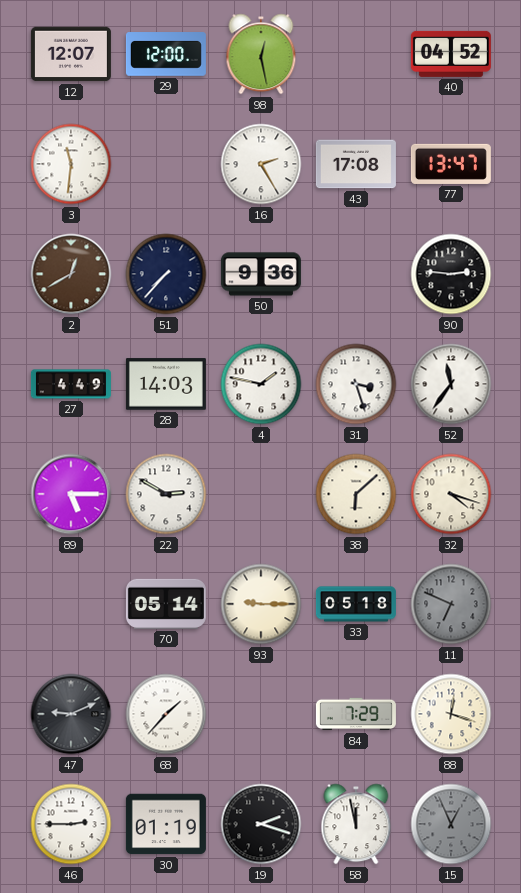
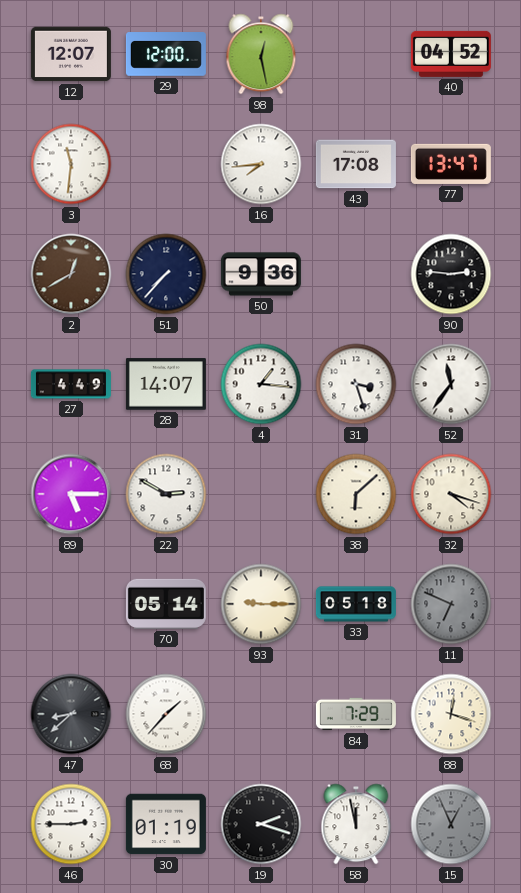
16: 2:25 -> 7:44 (261, 164)
28: 14:03 -> 14:07 (166, 384)
4: 1:47 -> 1:16 (261, 384)
47: 9:11 -> 8:38 (71, 714)
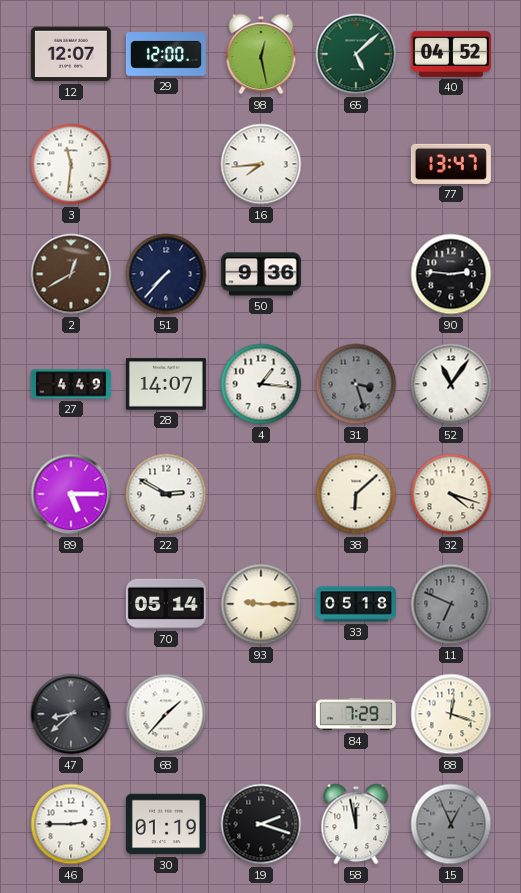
65: none -> 5:08 (356, 54)
43: 17:08 -> none (356, 164)
31 dial: white -> grey (356, 384)
52: 11:36 -> 11:06 (451, 384)
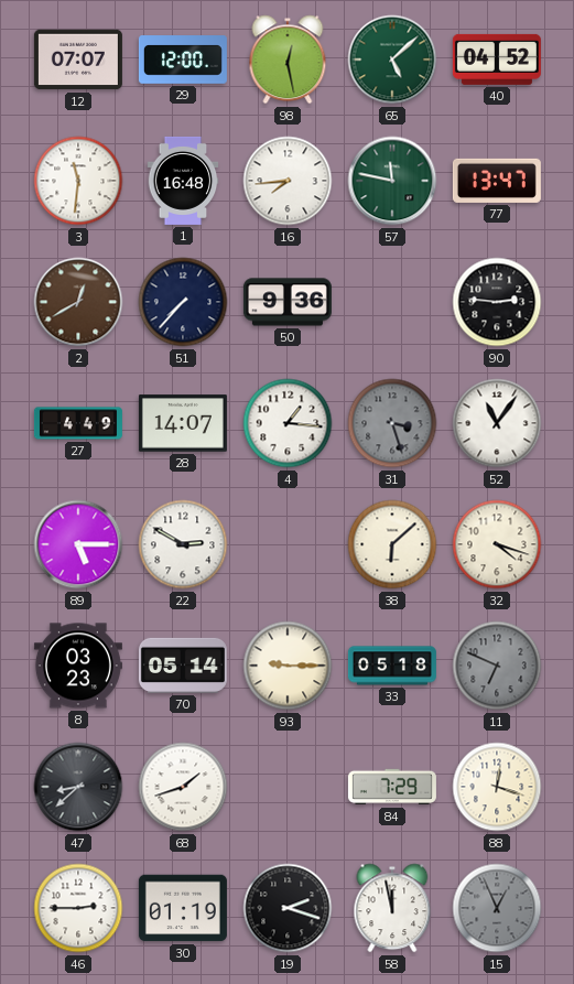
12: 12:07 -> 07:07 (78, 60)
1: none -> 16:48 (183, 181)
57: none -> 11:47 (392, 181)
8: none -> 03:23 (78, 666)
68: 1:37 -> 1:42 (183, 787)
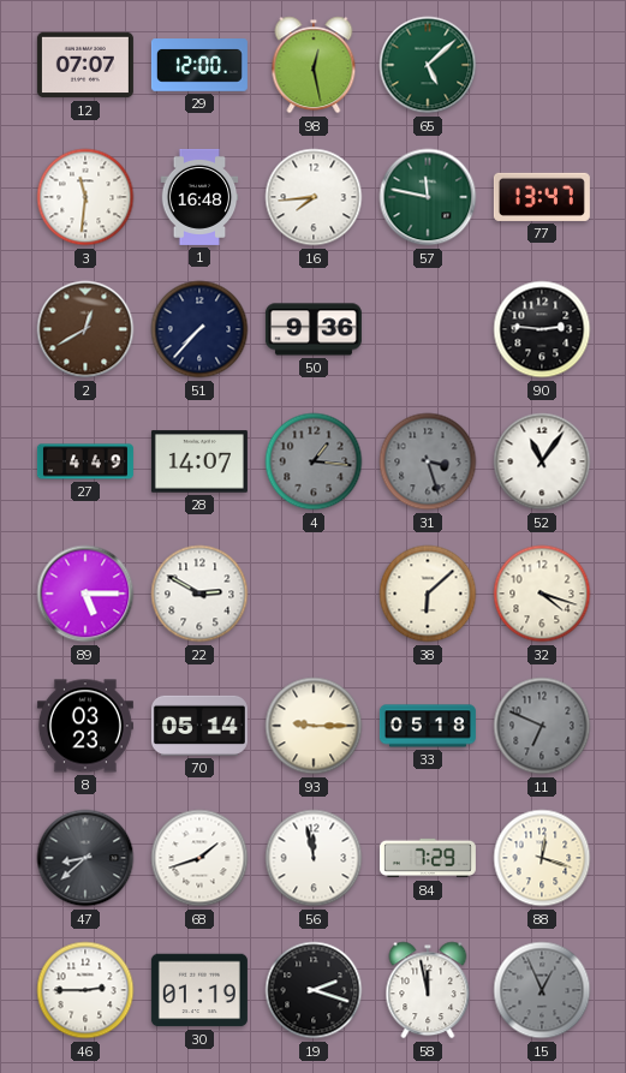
40: 04:52 -> none (497, 60)
4 dial: white -> grey (314, 461)
56: none -> 11:58 (314, 858)
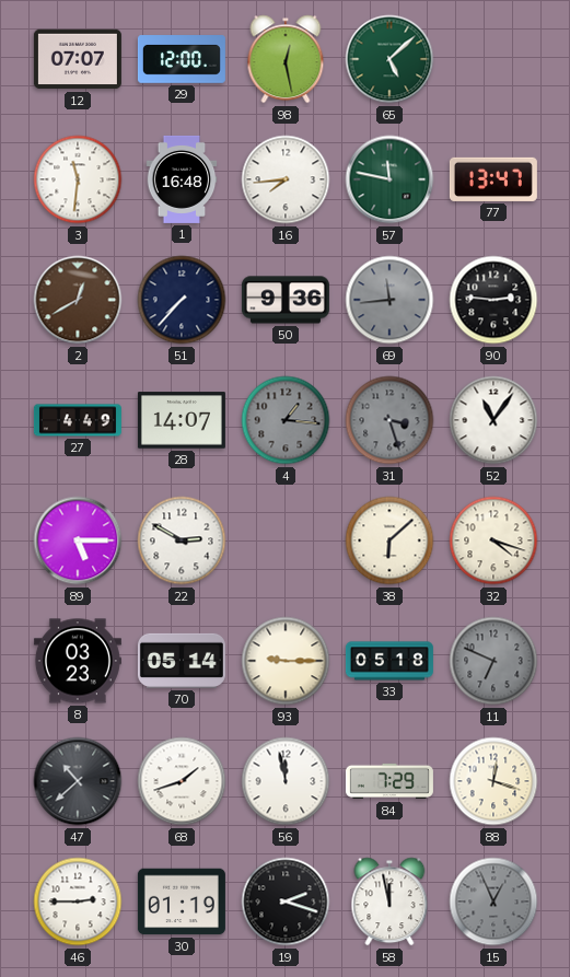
69: none -> 11:44 (389, 300)
47: 8:38 -> 10:38 (78, 781)
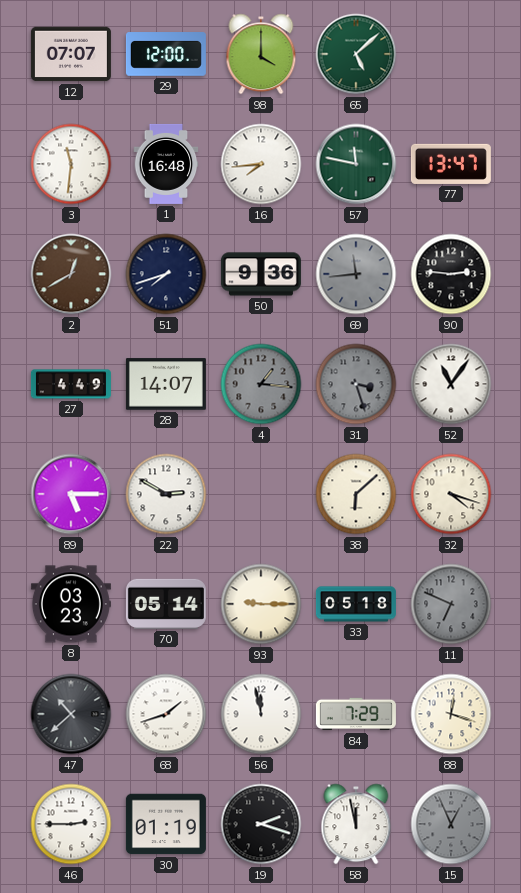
98: 12:28 -> 4:00 (261, 54)
51: 7:37 -> 7:42 (166, 274)
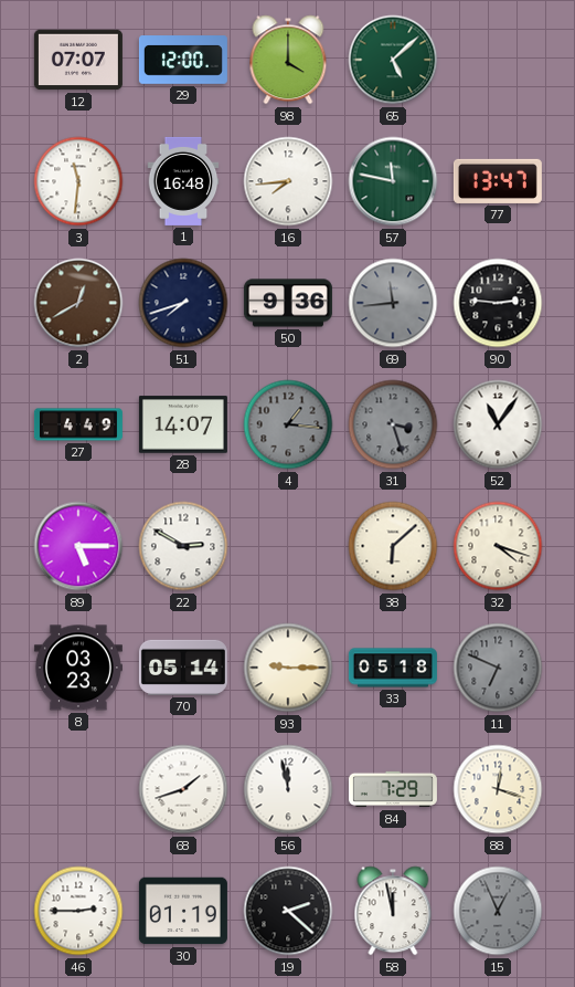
47: 10:38 -> none (71, 714)
19: 2:18 -> 2:22 (288, 911)
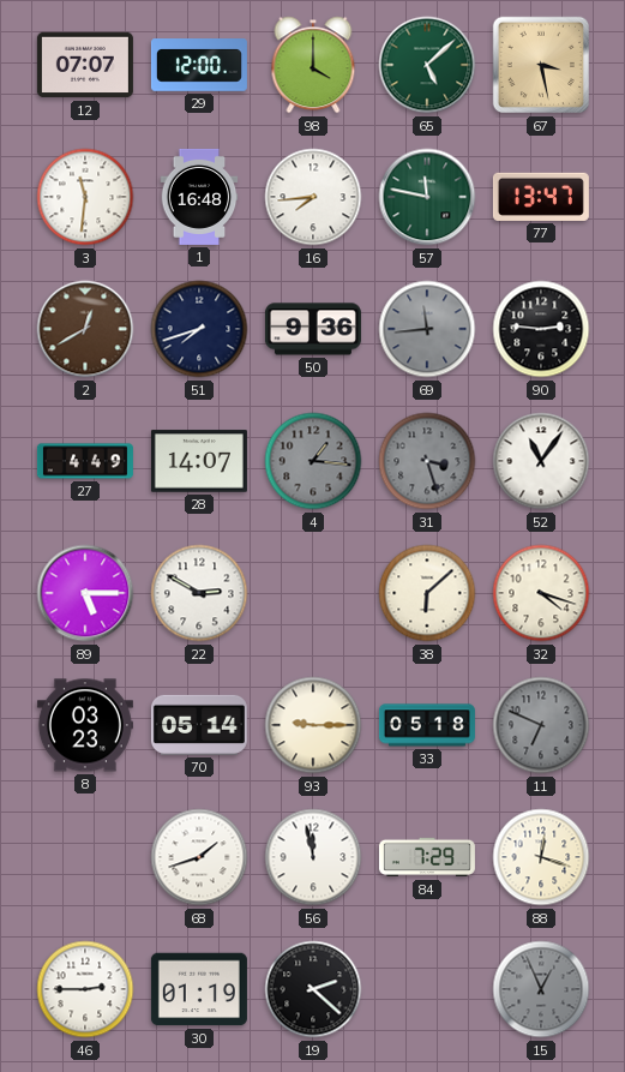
67: none -> 3:28 (541, 65)
58: 11:58 -> none (393, 911)
